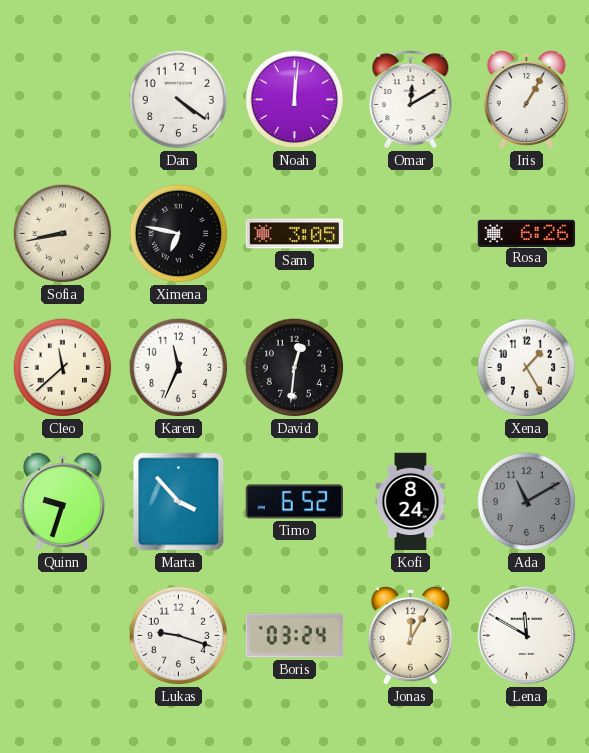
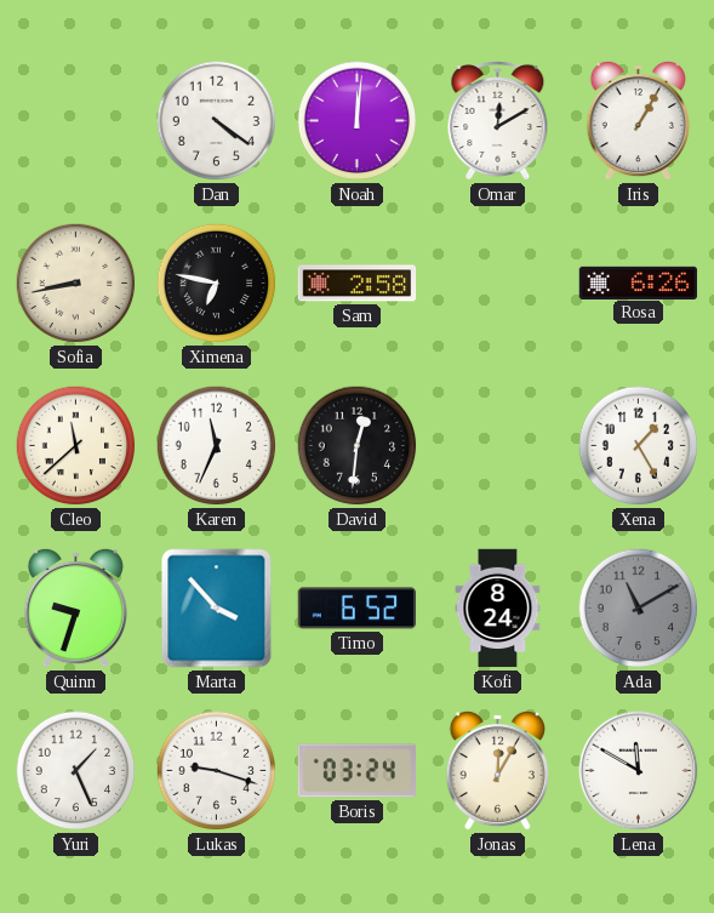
Sam: 3:05 -> 2:58 (358, 284)
Yuri: none -> 1:26 (76, 771)
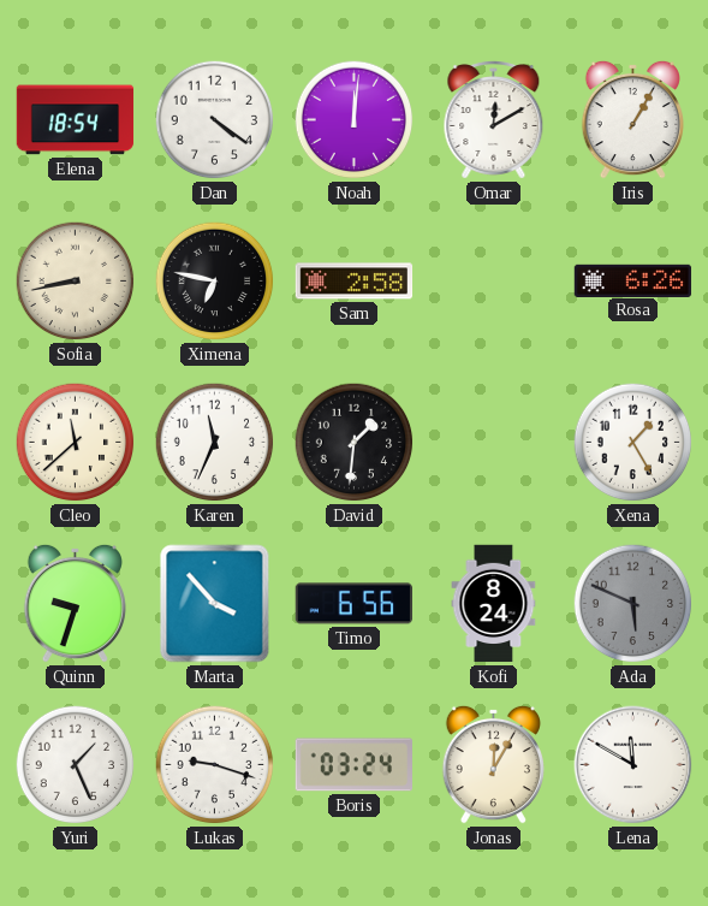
Elena: none -> 18:54 (76, 120)
David: 12:31 -> 1:31 (355, 443)
Timo: 6:52 -> 6:56 (353, 604)
Ada: 11:10 -> 5:49 (633, 604)
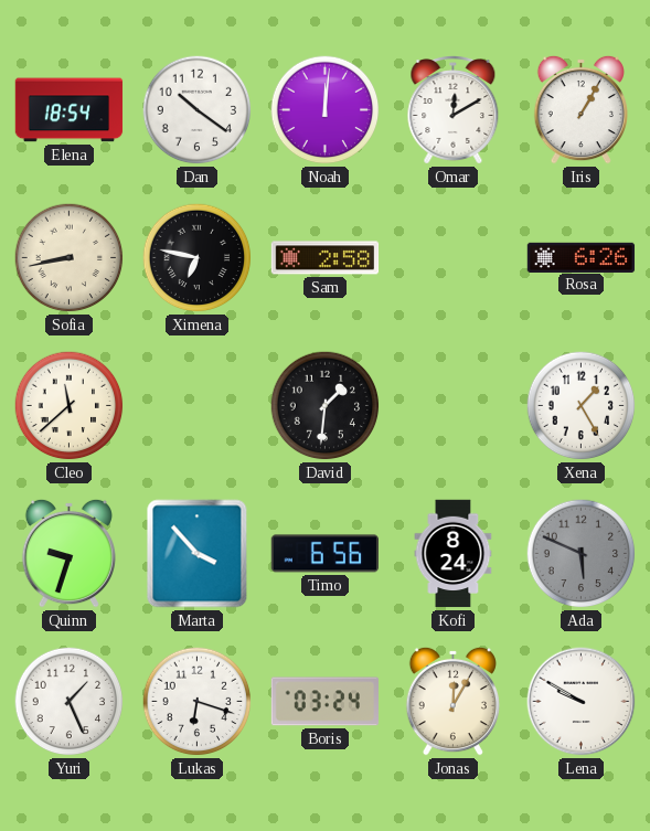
Dan: 4:21 -> 10:21 (198, 110)
Karen: 11:34 -> none (215, 443)
Lukas: 9:18 -> 6:18 (198, 702)
Lena: 11:50 -> 9:50 (582, 702)
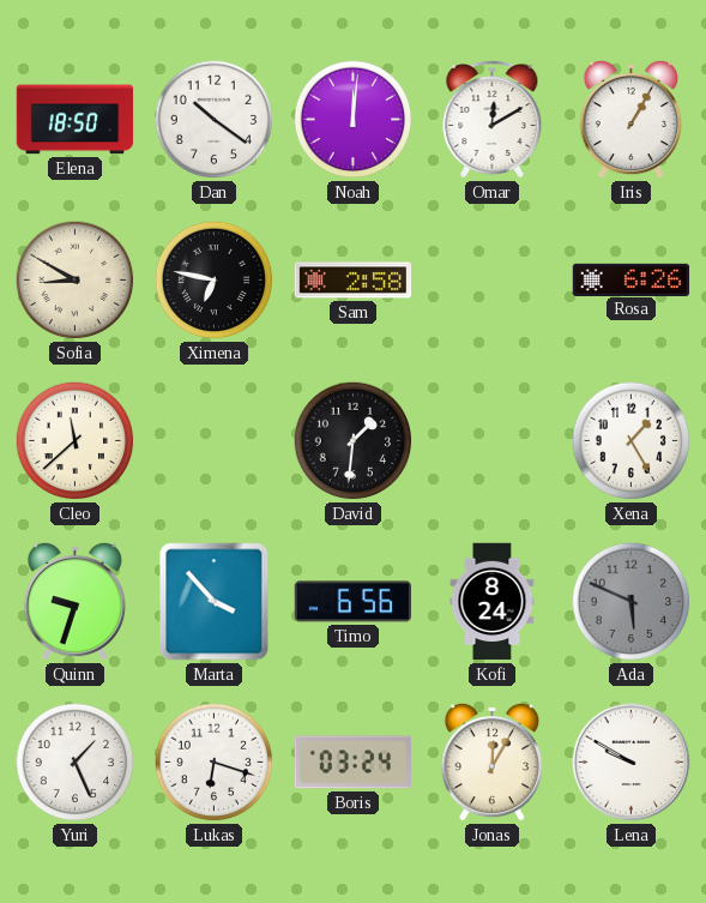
Elena: 18:54 -> 18:50 (76, 120)
Sofia: 8:43 -> 8:50 (76, 281)
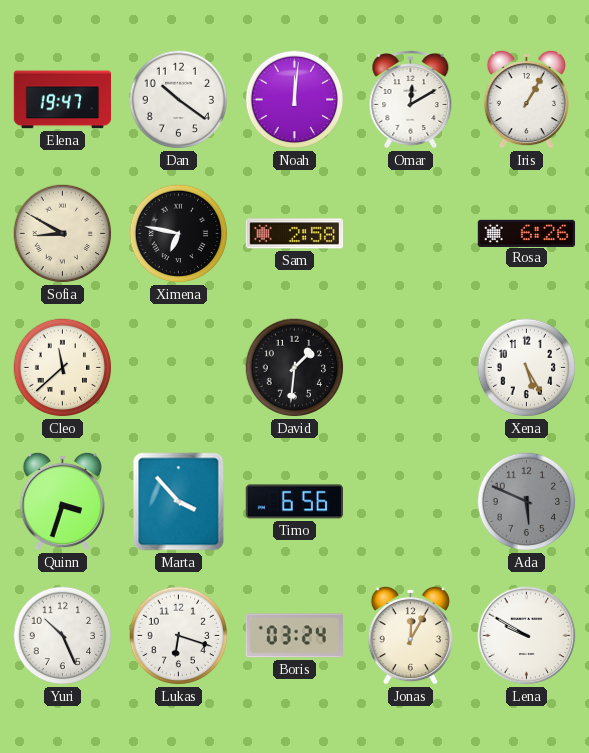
Elena: 18:50 -> 19:47 (63, 100)
Xena: 1:25 -> 5:25 (527, 368)
Quinn: 9:33 -> 3:33 (62, 501)
Kofi: 8:24 -> none (493, 602)
Yuri: 1:26 -> 10:26 (63, 636)
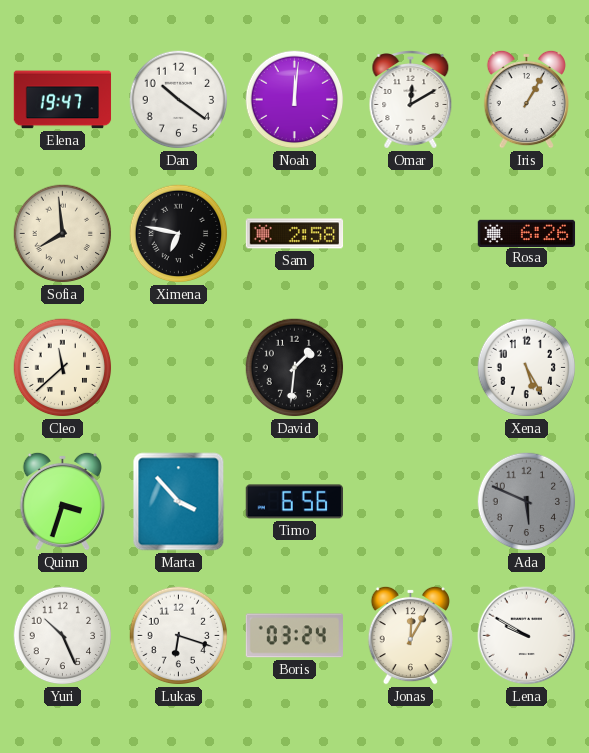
Sofia: 8:50 -> 7:59 (63, 234)
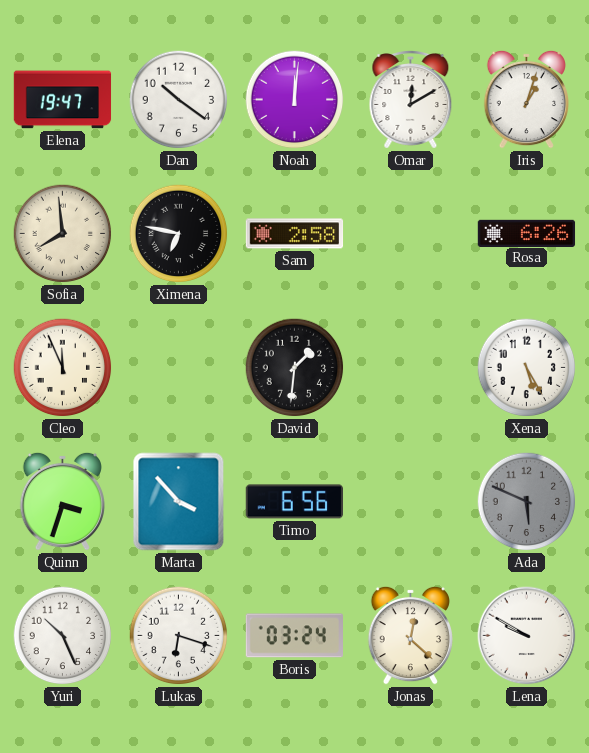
Iris: 1:05 -> 1:03 (526, 99)
Cleo: 11:38 -> 11:56 (63, 368)
Jonas: 12:05 -> 12:22 (410, 635)
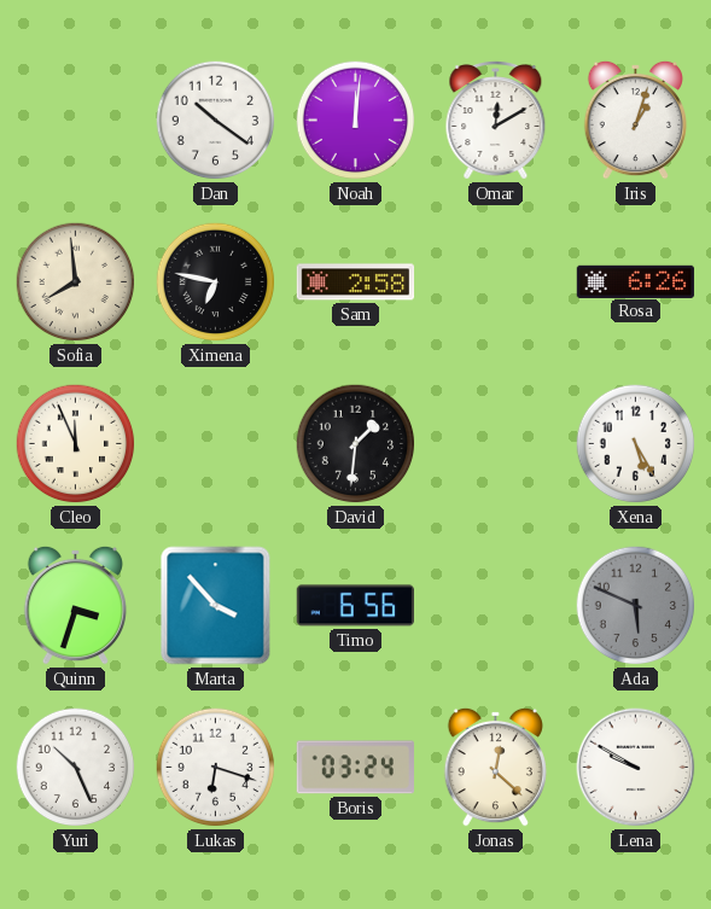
Elena: 19:47 -> none (63, 100)
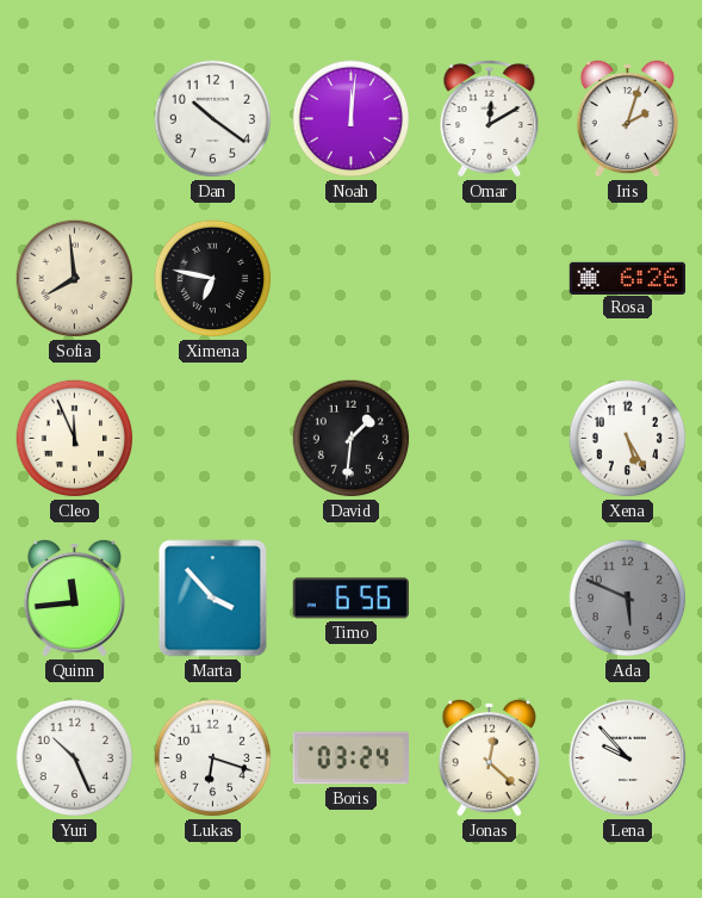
Iris: 1:03 -> 2:03 (627, 118)
Sam: 2:58 -> none (356, 282)
Quinn: 3:33 -> 11:44 (74, 597)
Lena: 9:50 -> 9:53 (628, 758)
